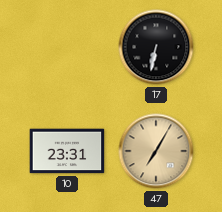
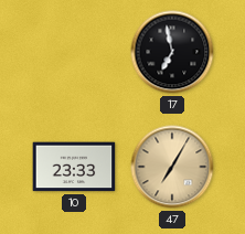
17: 6:32 -> 6:58 (172, 52)
10: 23:31 -> 23:33 (74, 167)
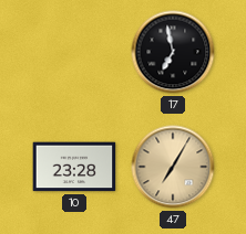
10: 23:33 -> 23:28 (74, 167)
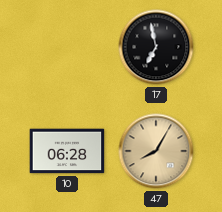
10: 23:28 -> 06:28 (67, 151)
47: 7:05 -> 8:05 (156, 151)
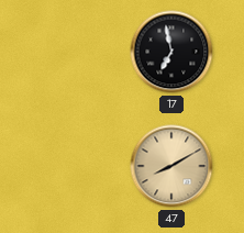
10: 06:28 -> none (67, 151)
47: 8:05 -> 8:10 (171, 166)
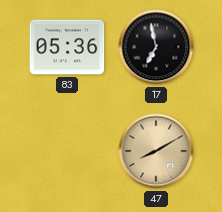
83: none -> 05:36 (67, 47)
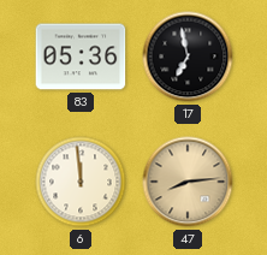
6: none -> 11:59 (81, 182)
47: 8:10 -> 8:14 (188, 182)
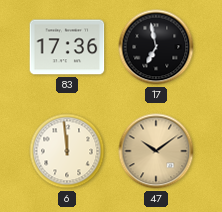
83: 05:36 -> 17:36 (67, 47)
47: 8:14 -> 10:09 (156, 151)
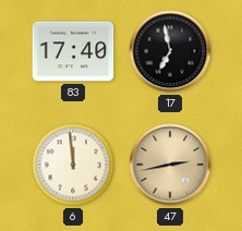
83: 17:36 -> 17:40 (73, 51)
47: 10:09 -> 2:43 (170, 165)
